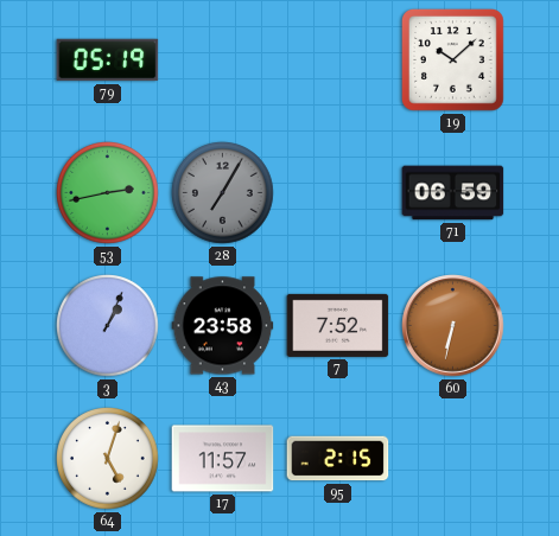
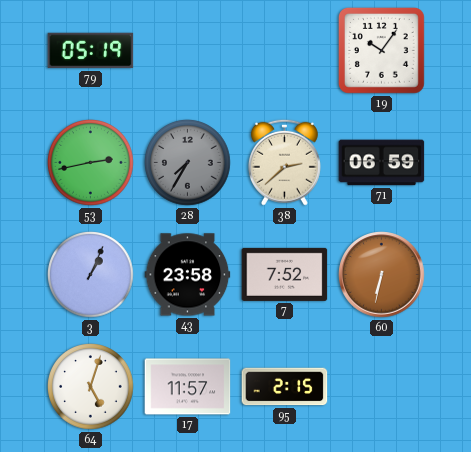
19: 10:08 -> 10:06 (381, 50)
28: 7:05 -> 7:35 (188, 163)
38: none -> 2:38 (284, 162)
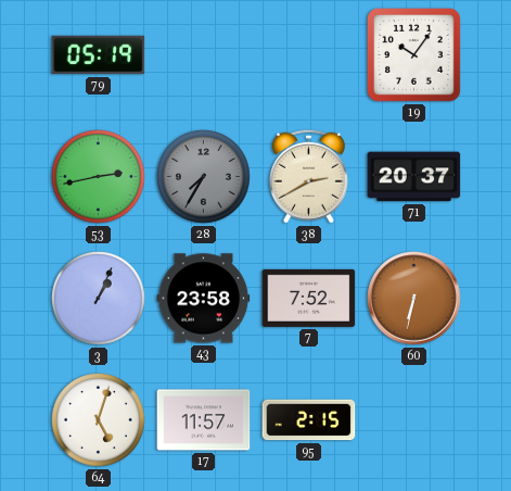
38: 2:38 -> 2:40 (308, 176)
71: 06:59 -> 20:37 (414, 177)
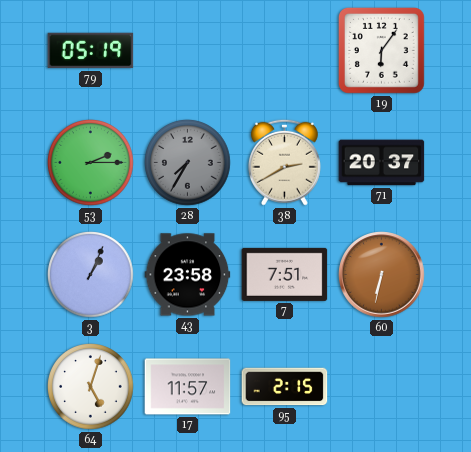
19: 10:06 -> 6:06 (381, 50)
53: 2:43 -> 2:15 (91, 163)
7: 7:52 -> 7:51 (285, 274)
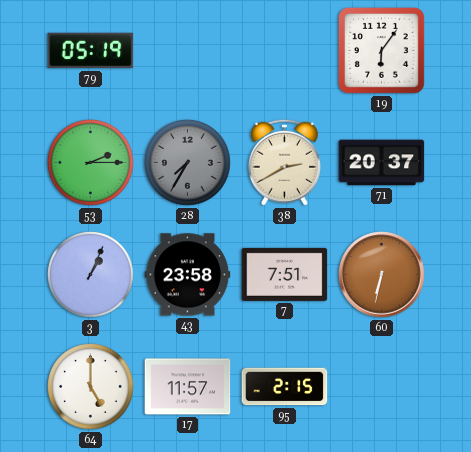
64: 5:03 -> 5:00 (91, 387)
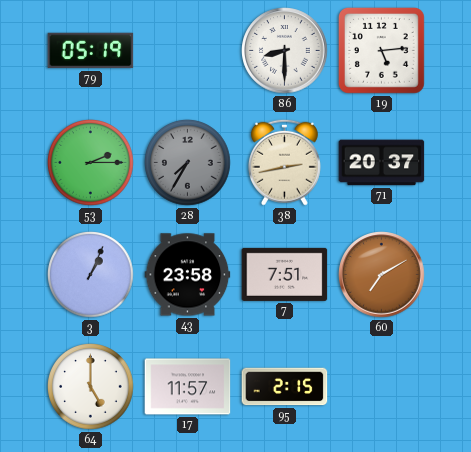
86: none -> 8:30 (285, 51)
19: 6:06 -> 5:14 (381, 50)
38: 2:40 -> 2:43 (284, 162)
60: 6:32 -> 7:10 (382, 275)
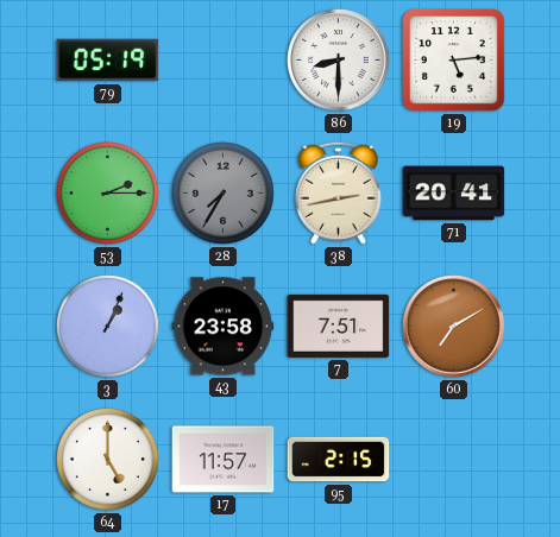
71: 20:37 -> 20:41 (454, 194)
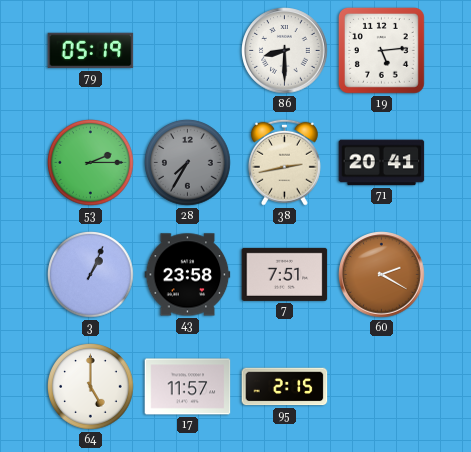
60: 7:10 -> 2:20 (382, 275)
